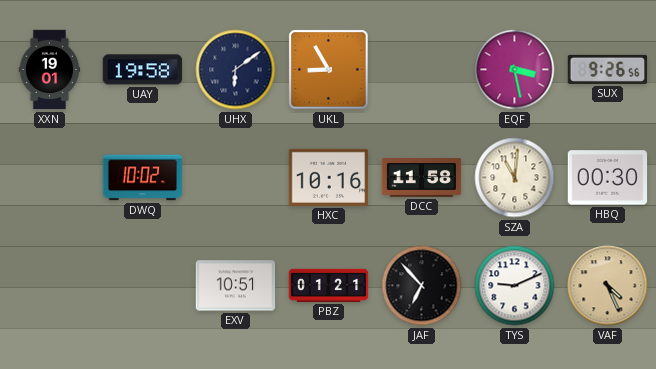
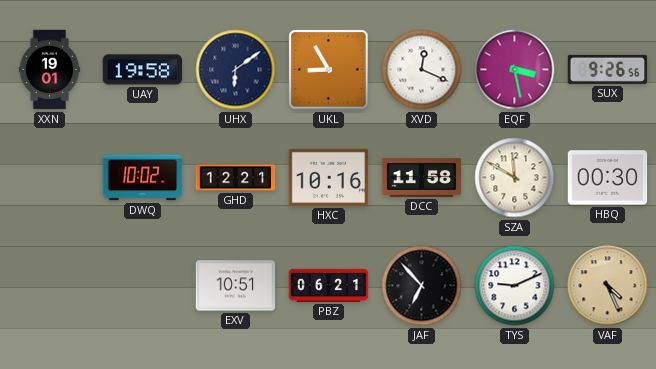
XVD: none -> 12:19 (422, 70)
GHD: none -> 12:21 (236, 178)
SZA: 11:01 -> 11:50 (515, 178)
PBZ: 01:21 -> 06:21 (329, 285)
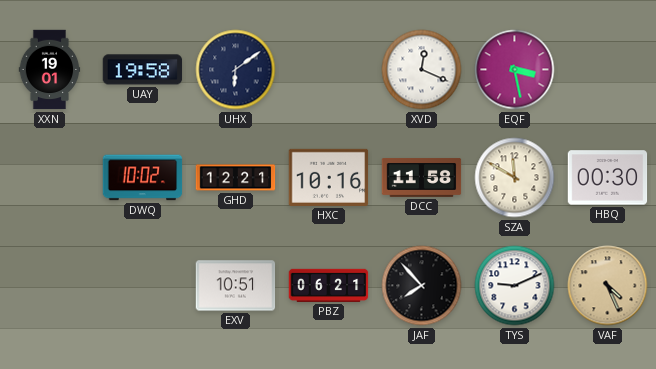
UKL: 8:55 -> none (329, 70)
SUX: 9:26 -> none (608, 69)
JAF: 6:53 -> 7:53 (422, 286)
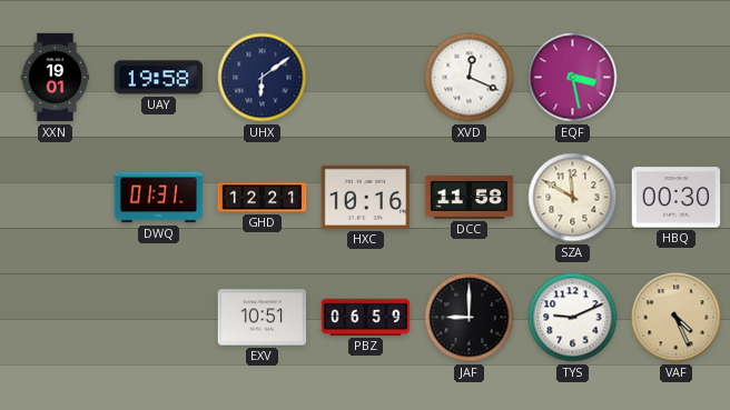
DWQ: 10:02 -> 01:31 (159, 198)
PBZ: 06:21 -> 06:59 (366, 317)
JAF: 7:53 -> 9:00 (470, 318)
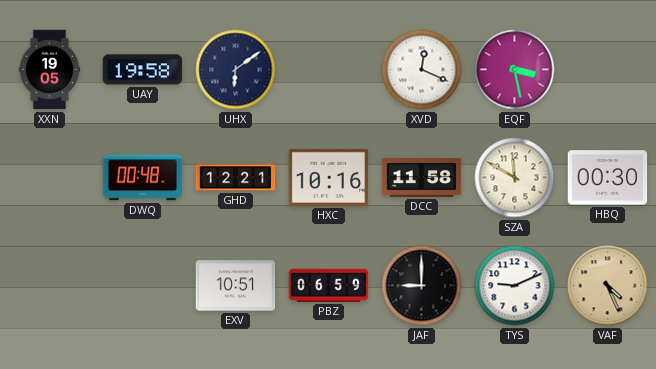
XXN: 19:01 -> 19:05 (50, 70)
DWQ: 01:31 -> 00:48 (143, 178)
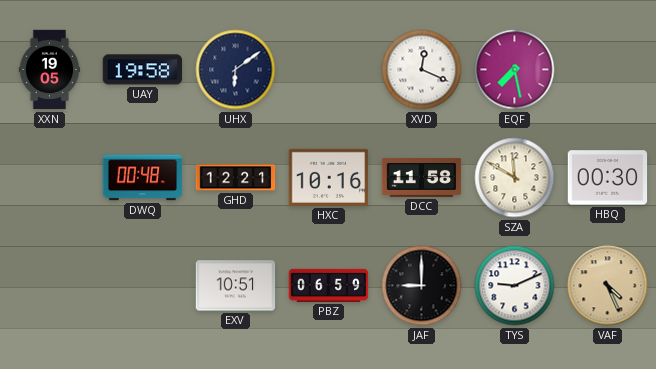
EQF: 3:28 -> 7:28 (515, 70)
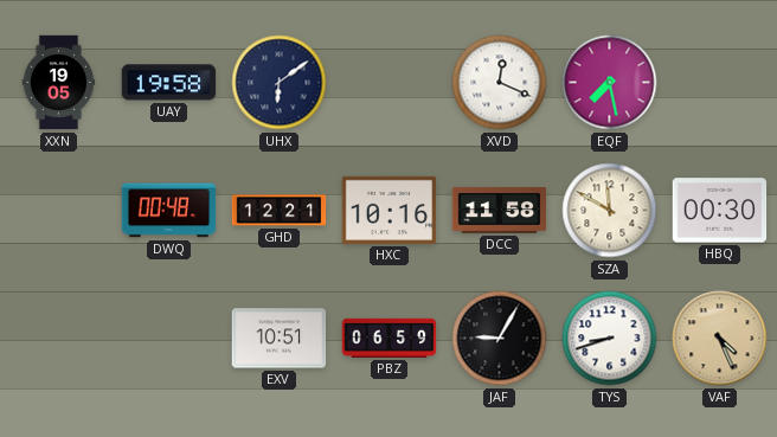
JAF: 9:00 -> 9:05 (500, 339)
TYS: 9:11 -> 8:42 (610, 339)
